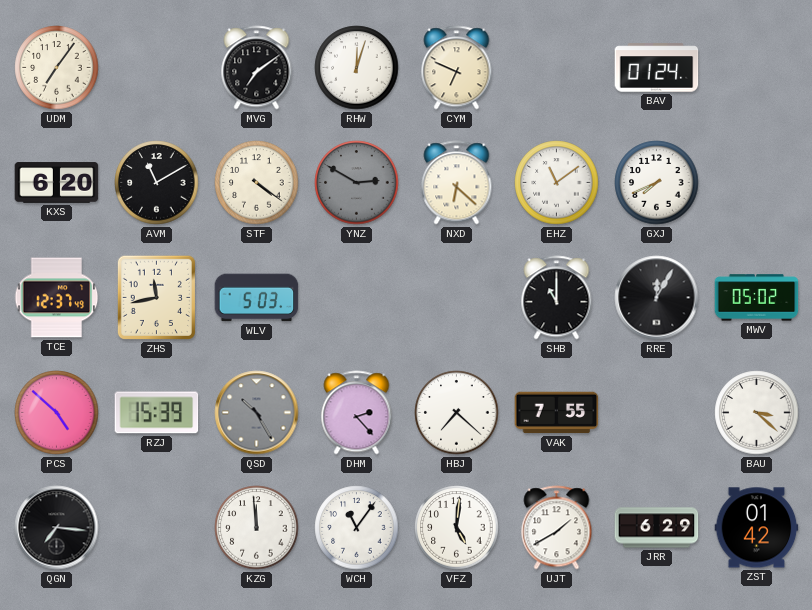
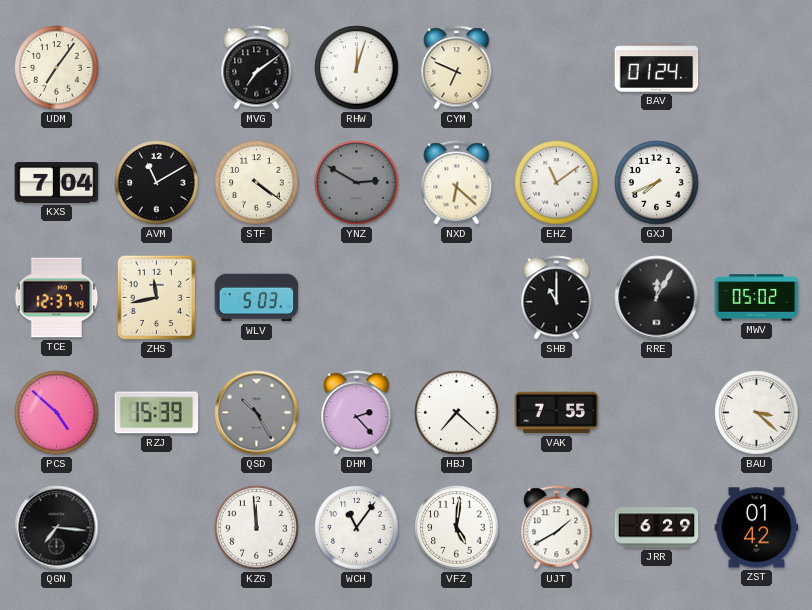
KXS: 6:20 -> 7:04 (57, 183)
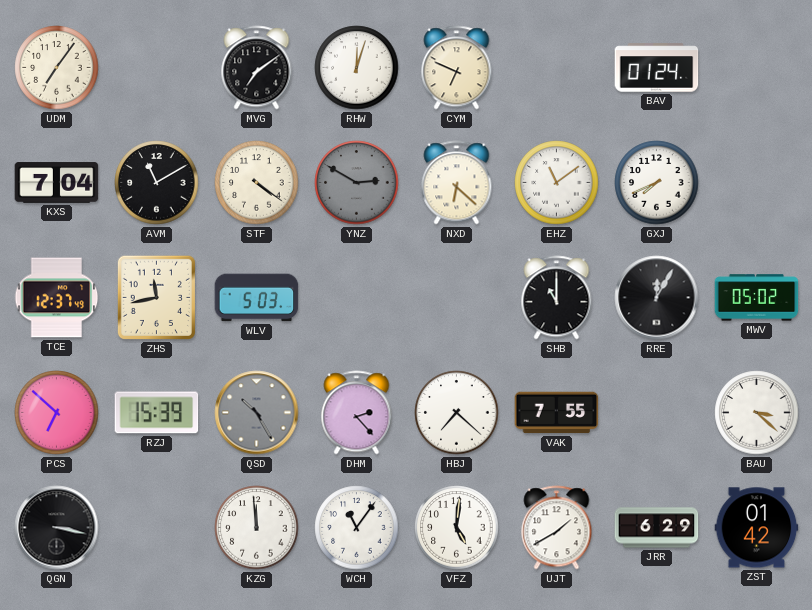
PCS: 4:52 -> 6:52 (57, 413)
QGN: 7:16 -> 3:17 (57, 528)
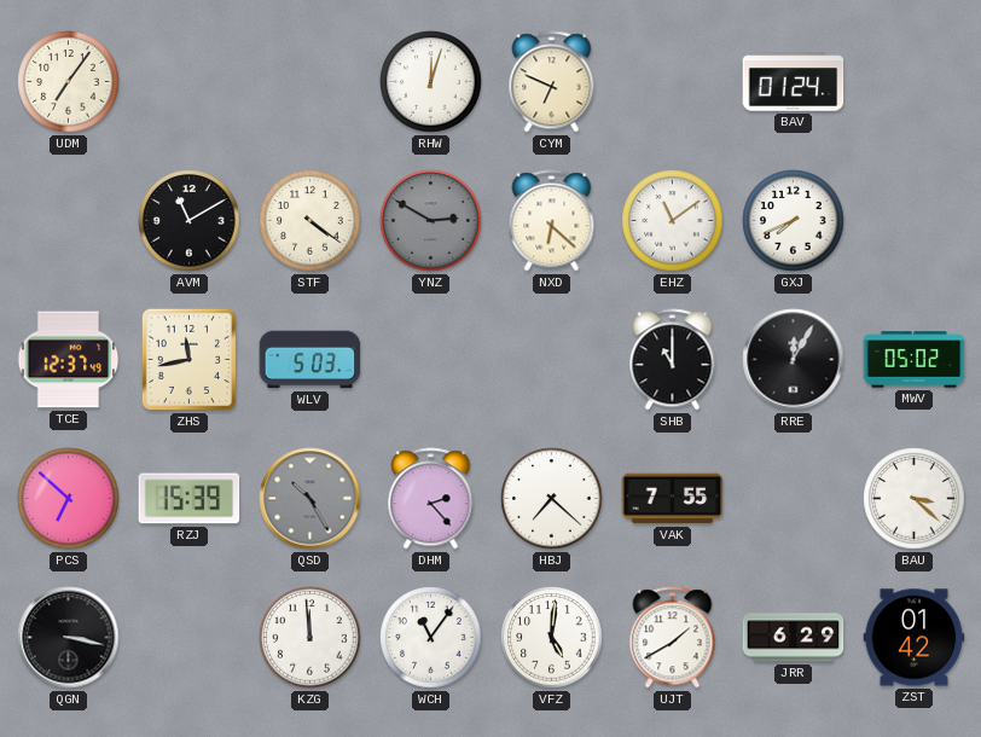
MVG: 7:09 -> none (257, 68)
KXS: 7:04 -> none (57, 183)
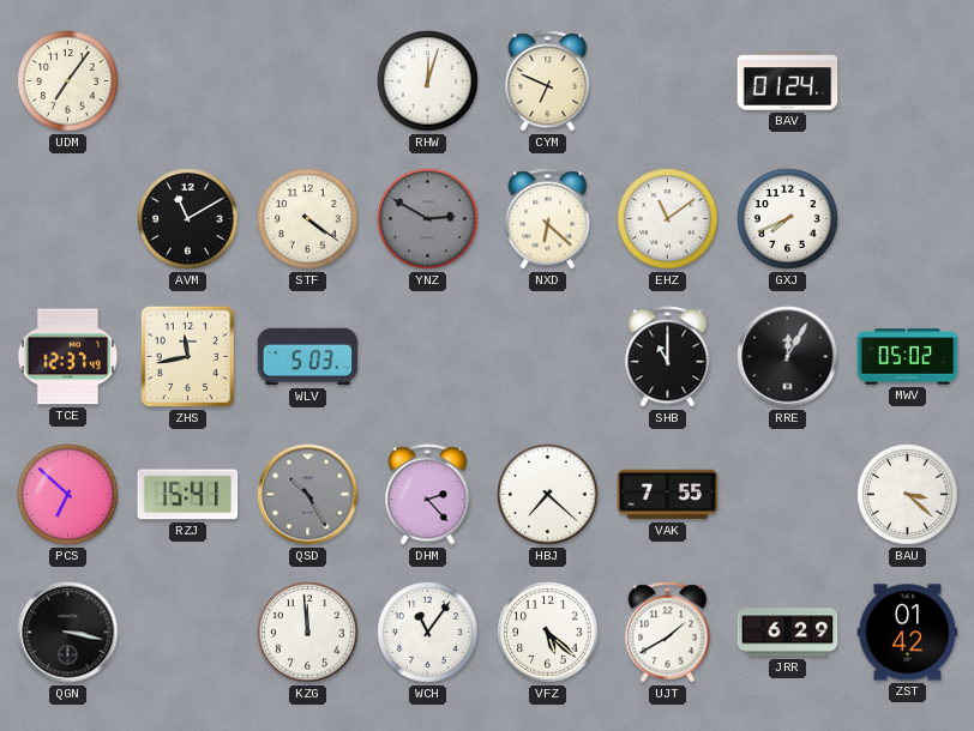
RZJ: 15:39 -> 15:41 (188, 495)
VFZ: 5:01 -> 5:22 (548, 633)
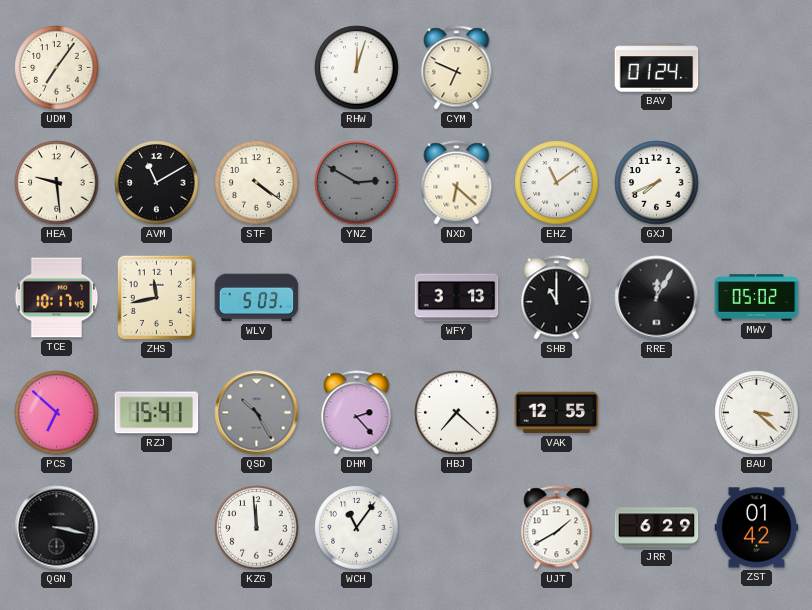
HEA: none -> 9:29 (57, 183)
TCE: 12:37 -> 10:17 (57, 298)
WFY: none -> 3:13 (457, 298)
VAK: 7:55 -> 12:55 (557, 413)
VFZ: 5:22 -> none (548, 633)
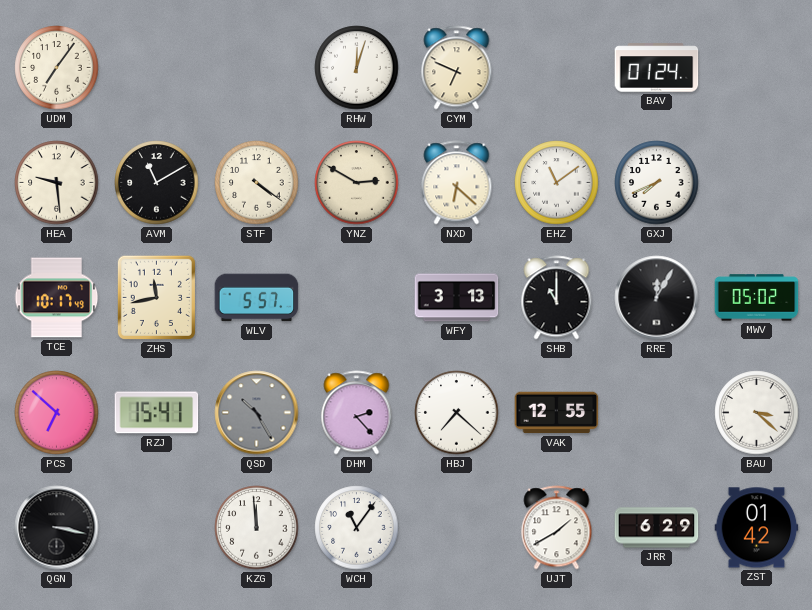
YNZ dial: grey -> cream (357, 183)
WLV: 5:03 -> 5:57 (257, 298)
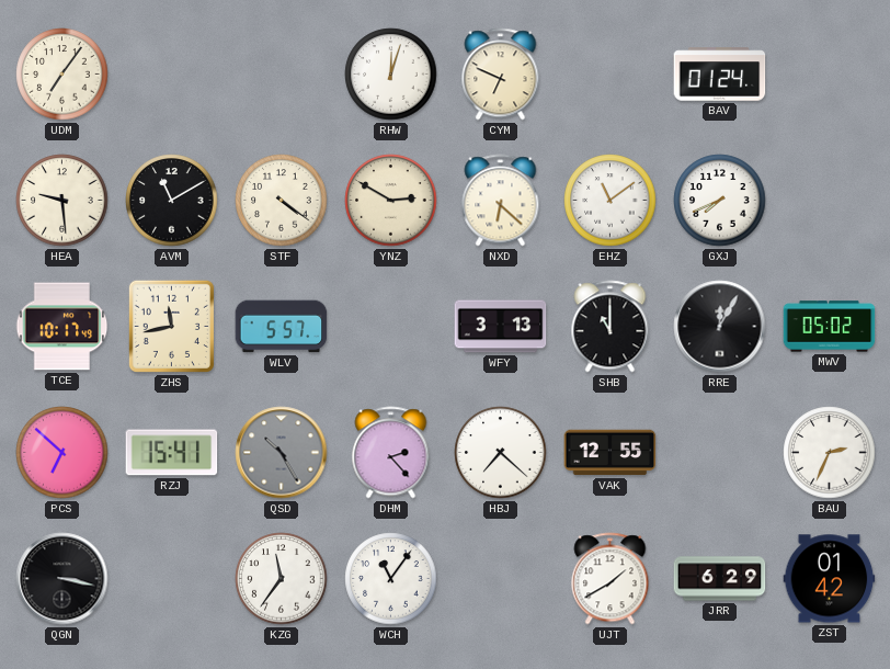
BAU: 3:22 -> 2:34 (830, 453)
KZG: 11:59 -> 11:36 (282, 579)
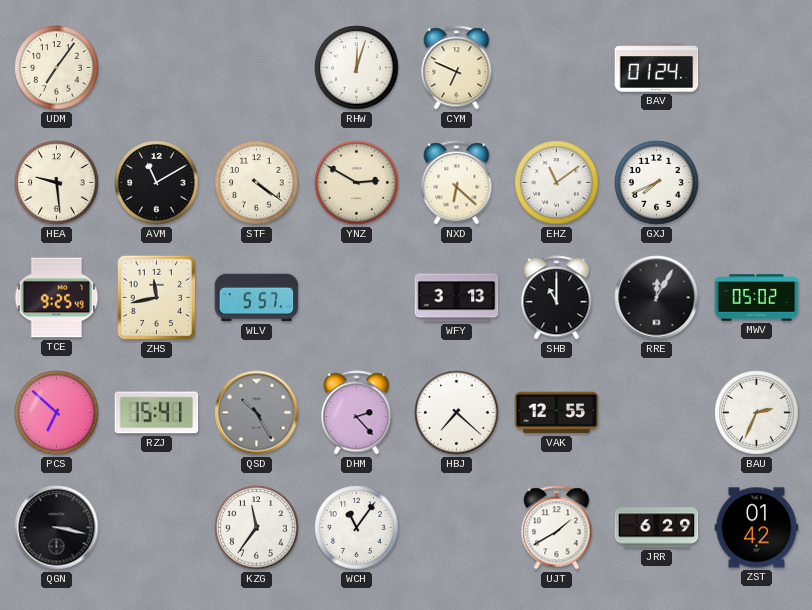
TCE: 10:17 -> 9:25 (57, 298)
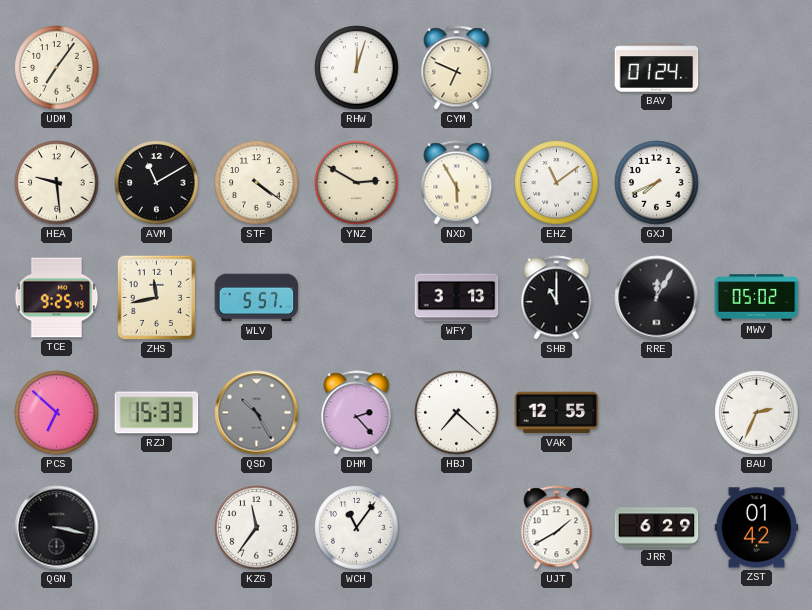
NXD: 6:22 -> 5:55 (457, 183)
RZJ: 15:41 -> 15:33 (157, 413)
